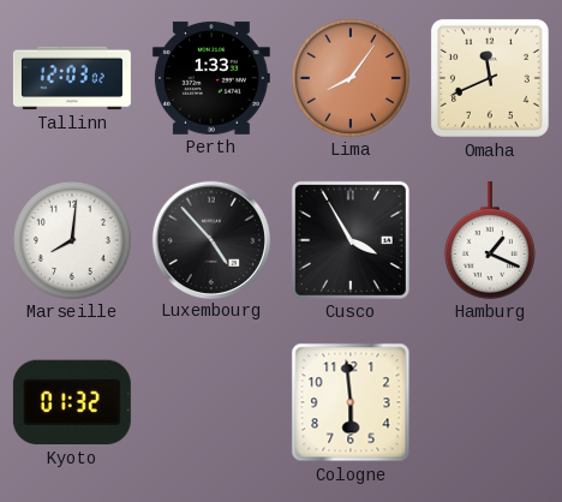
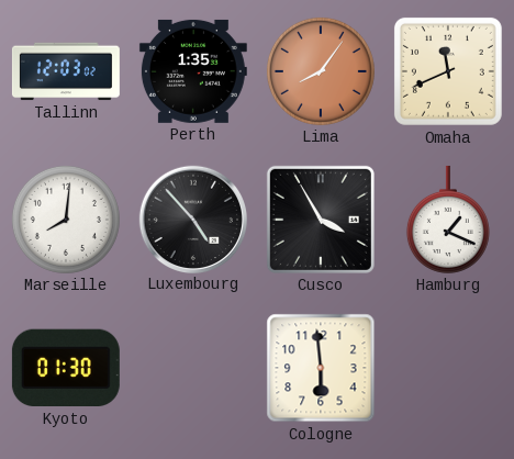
Perth: 1:33 -> 1:35 (193, 71)
Kyoto: 01:32 -> 01:30 (66, 368)
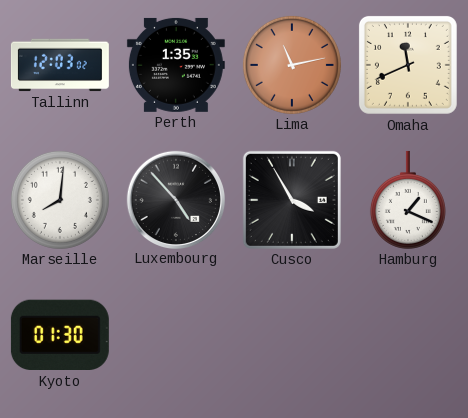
Lima: 8:06 -> 11:13 (292, 65)
Cologne: 5:59 -> none (321, 368)
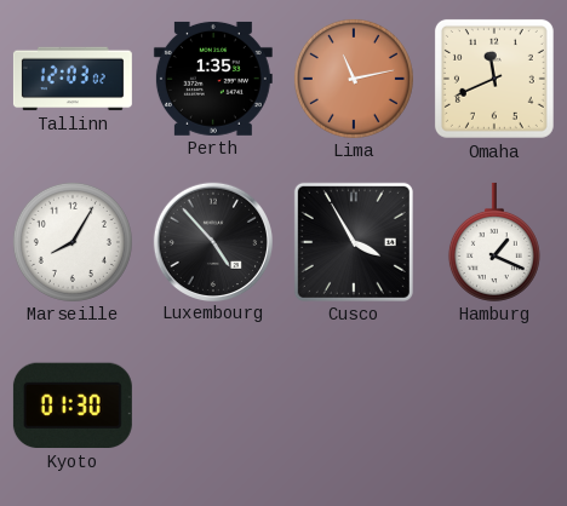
Marseille: 8:01 -> 8:05 (73, 242)
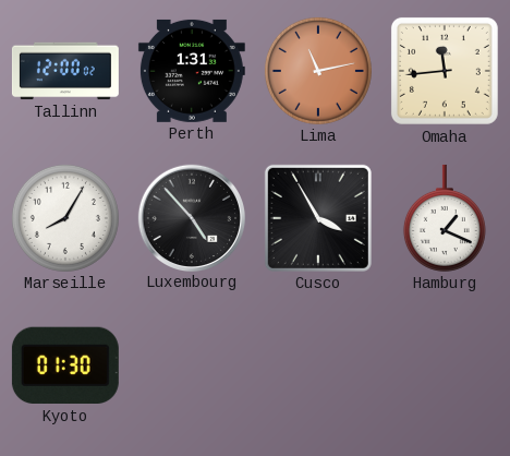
Tallinn: 12:03 -> 12:00 (65, 71)
Perth: 1:35 -> 1:31 (192, 71)
Omaha: 11:41 -> 11:44 (445, 71)
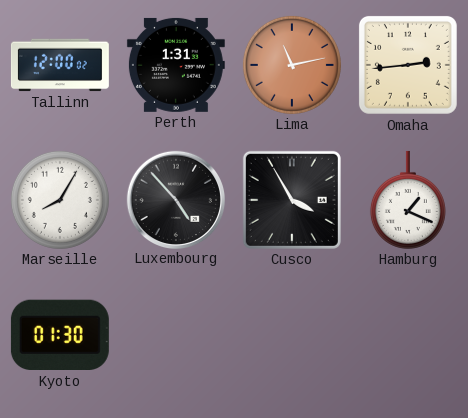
Omaha: 11:44 -> 2:44 (408, 65)
